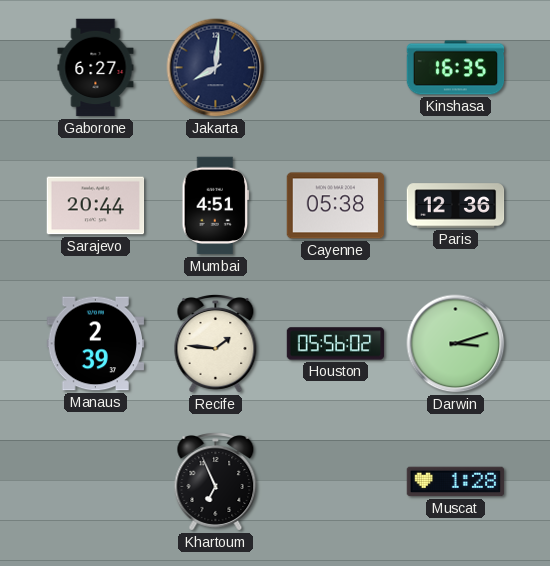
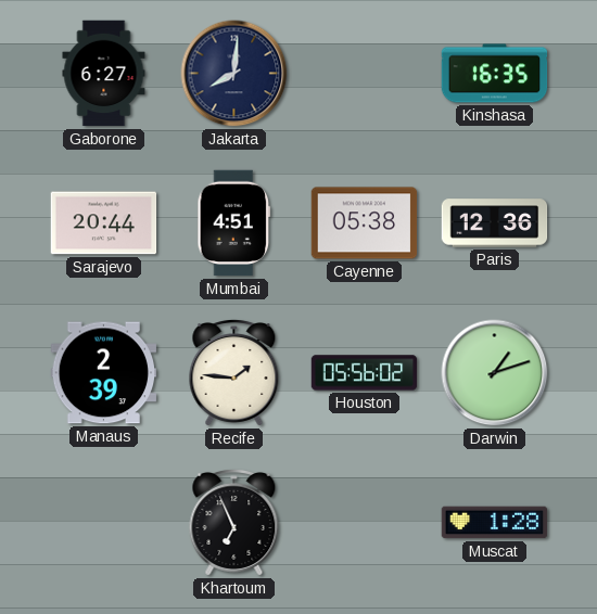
Darwin: 3:12 -> 1:12 (495, 373)
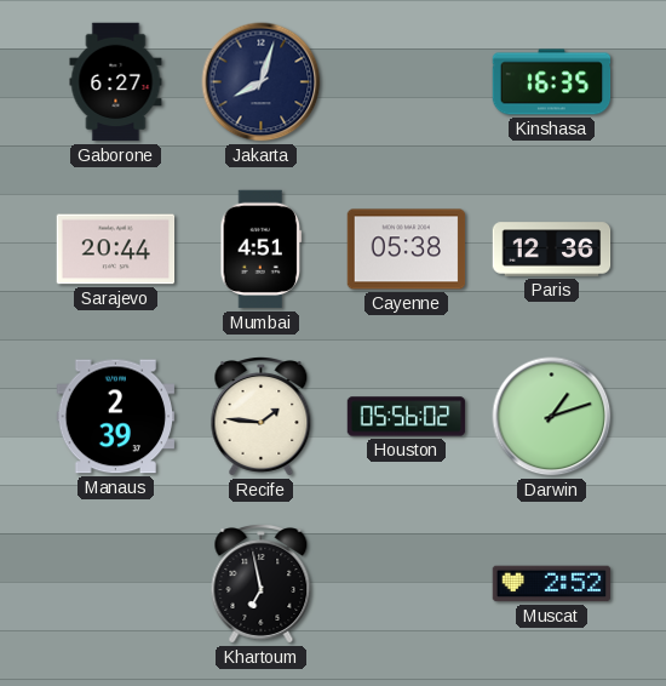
Jakarta: 8:01 -> 8:03 (262, 82)
Khartoum: 6:56 -> 6:58 (262, 584)
Muscat: 1:28 -> 2:52 (552, 584)
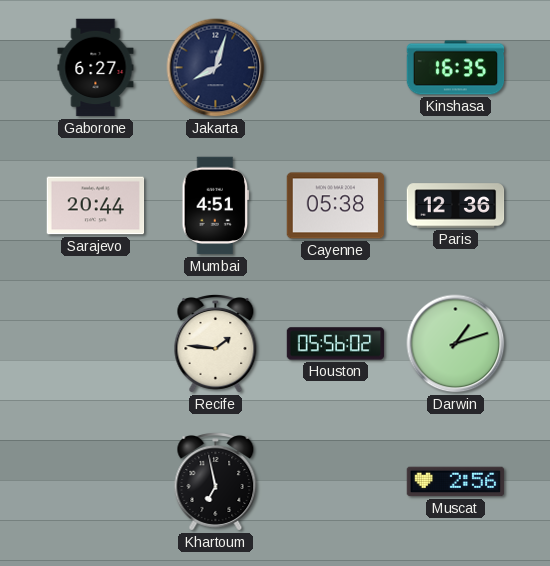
Manaus: 2:39 -> none (116, 417)
Muscat: 2:52 -> 2:56 (456, 482)
